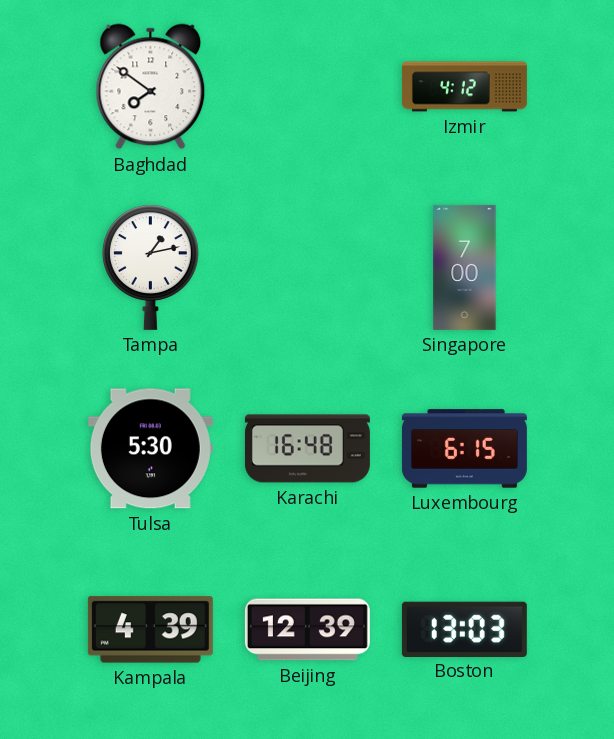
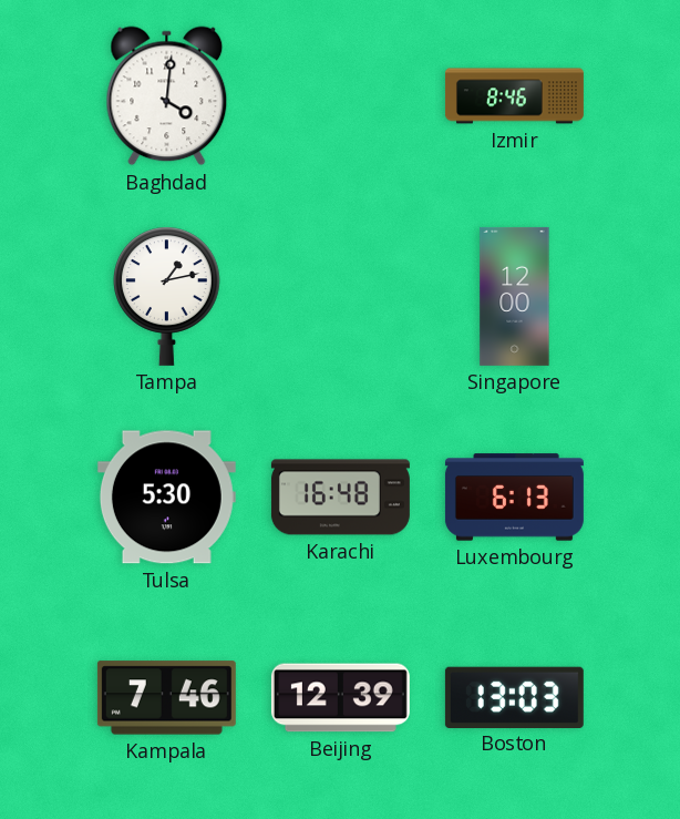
Baghdad: 7:51 -> 4:01 (167, 96)
Izmir: 4:12 -> 8:46 (514, 96)
Singapore: 7:00 -> 12:00 (515, 296)
Luxembourg: 6:15 -> 6:13 (514, 498)
Kampala: 4:39 -> 7:46 (166, 698)
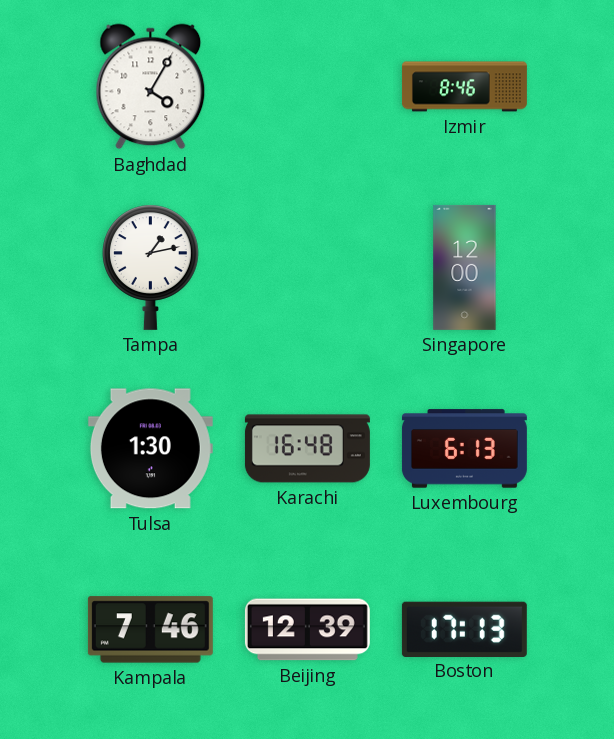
Baghdad: 4:01 -> 4:05 (151, 87)
Tulsa: 5:30 -> 1:30 (150, 449)
Boston: 13:03 -> 17:13 (464, 629)
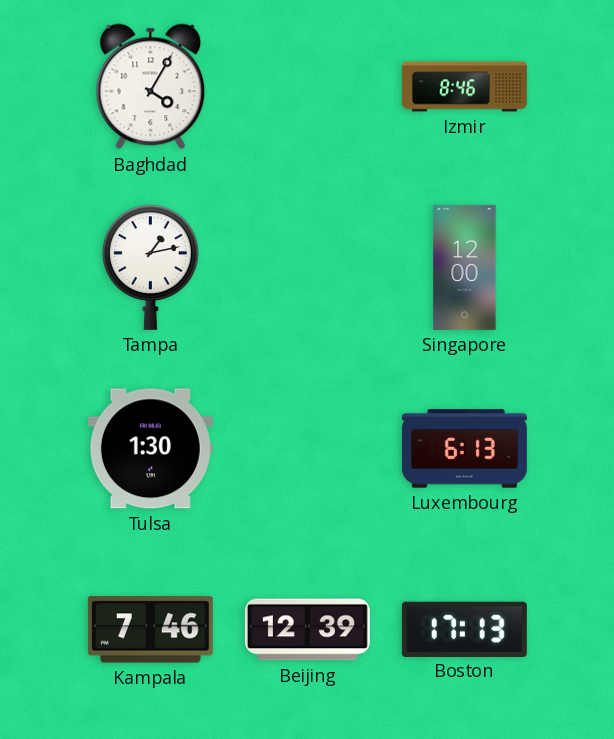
Karachi: 16:48 -> none (307, 449)
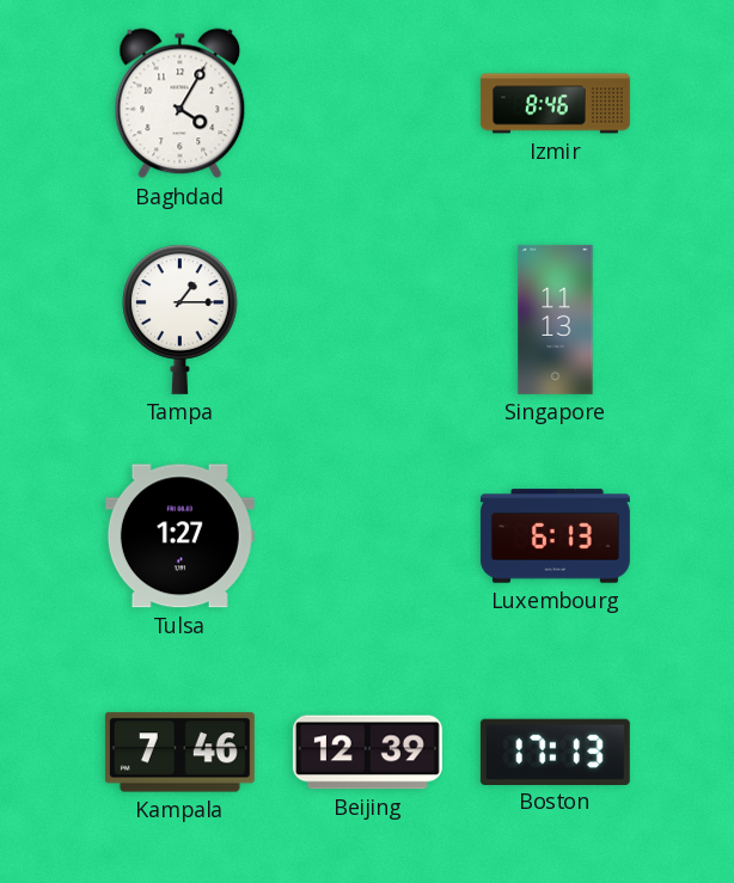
Tampa: 1:13 -> 1:15 (181, 319)
Singapore: 12:00 -> 11:13 (556, 319)
Tulsa: 1:30 -> 1:27 (179, 536)
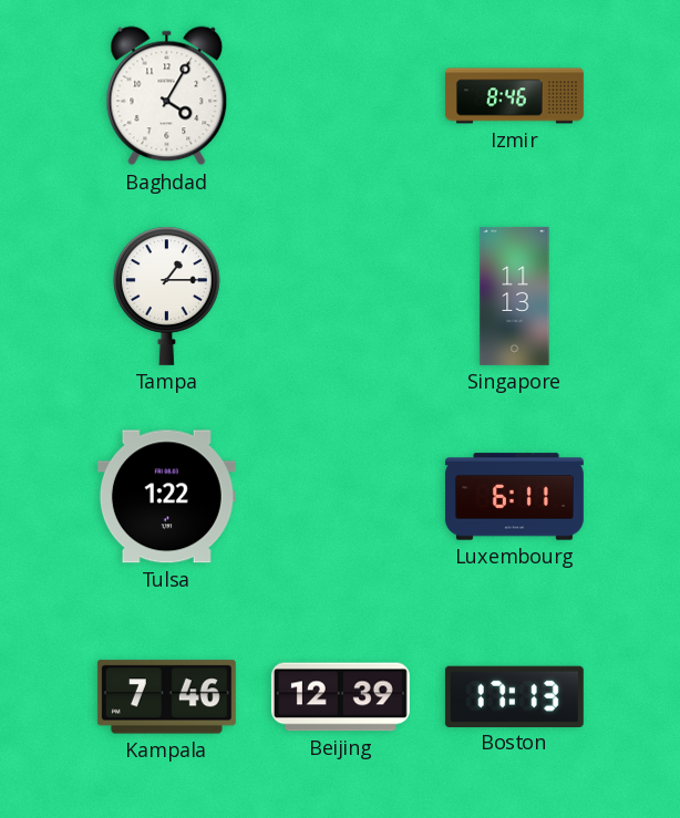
Tulsa: 1:27 -> 1:22 (166, 497)
Luxembourg: 6:13 -> 6:11 (514, 497)
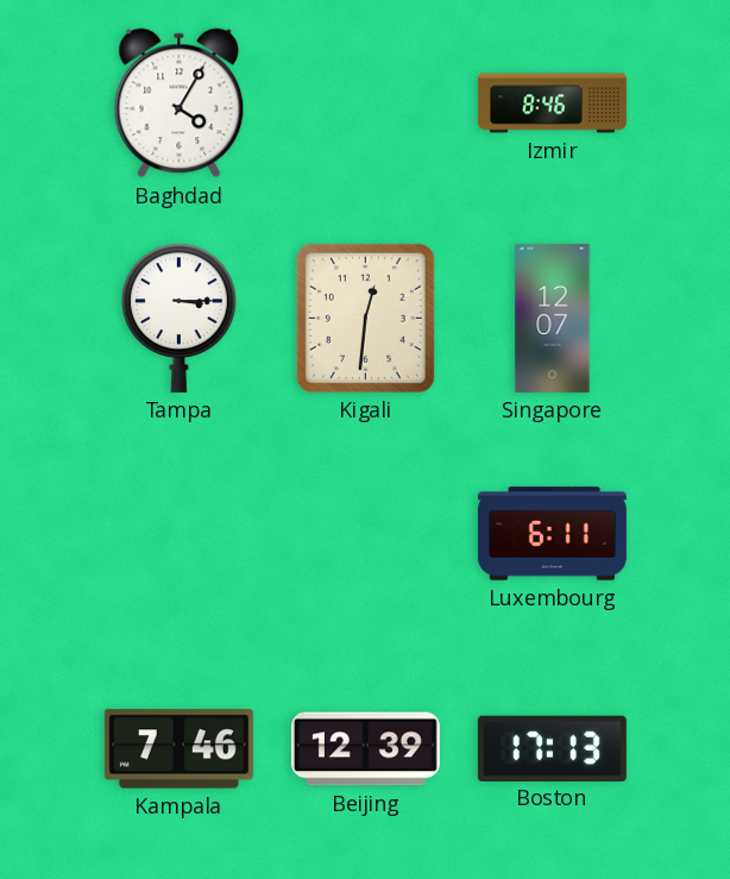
Tampa: 1:15 -> 3:15 (180, 318)
Kigali: none -> 12:31 (365, 318)
Singapore: 11:13 -> 12:07 (553, 318)
Tulsa: 1:22 -> none (166, 497)
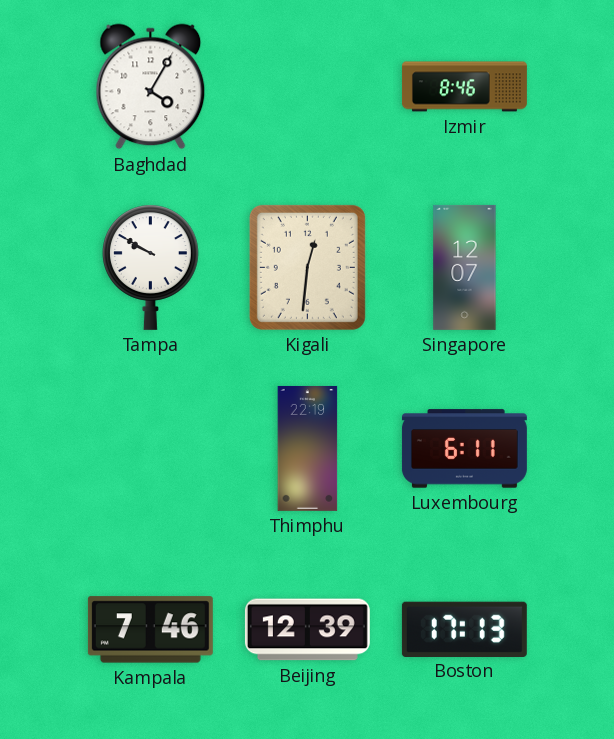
Tampa: 3:15 -> 9:50 (151, 267)
Thimphu: none -> 22:19 (308, 448)
